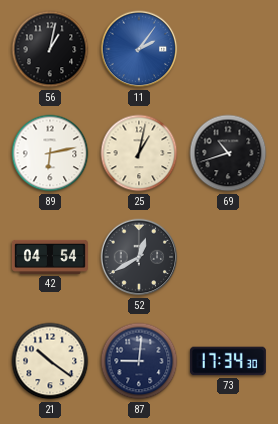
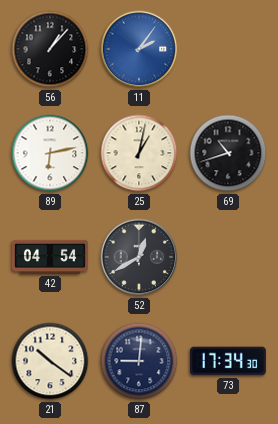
56: 1:02 -> 1:07 (50, 49)
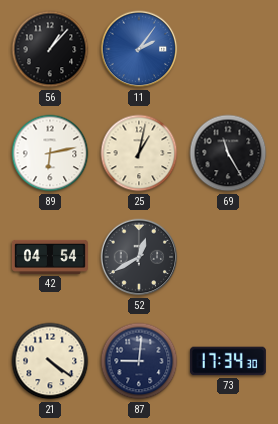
69: 10:42 -> 11:25 (228, 153)
21: 10:21 -> 4:21 (50, 361)
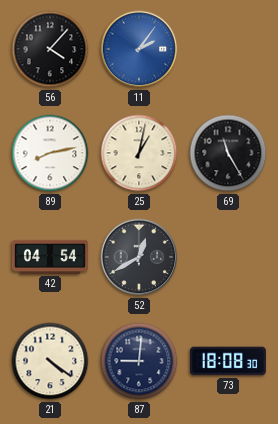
56: 1:07 -> 4:07 (50, 49)
89: 6:13 -> 8:13 (50, 153)
73: 17:34 -> 18:08 (228, 361)
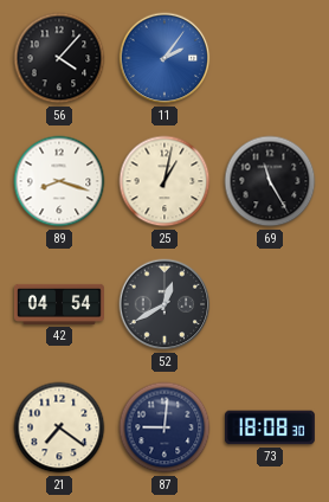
89: 8:13 -> 8:18 (59, 181)
21: 4:21 -> 7:21 (59, 427)
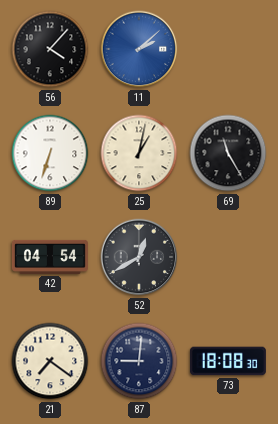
11: 2:06 -> 2:08 (139, 49)
89: 8:18 -> 6:33 (50, 153)
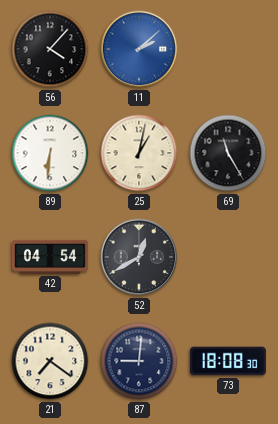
89: 6:33 -> 6:31 (50, 153)
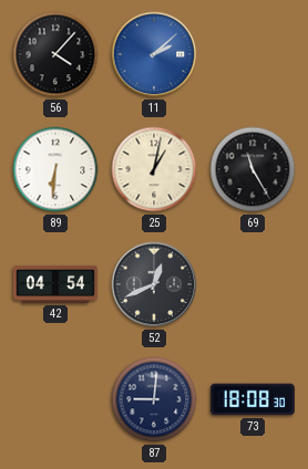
52: 12:40 -> 12:41 (154, 284)
21: 7:21 -> none (50, 361)
